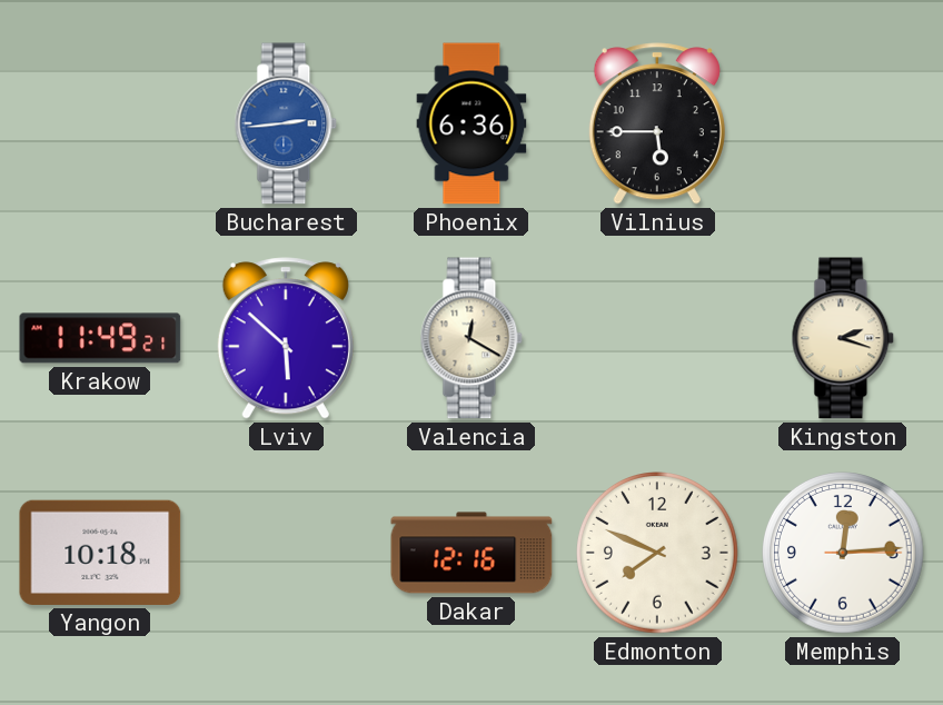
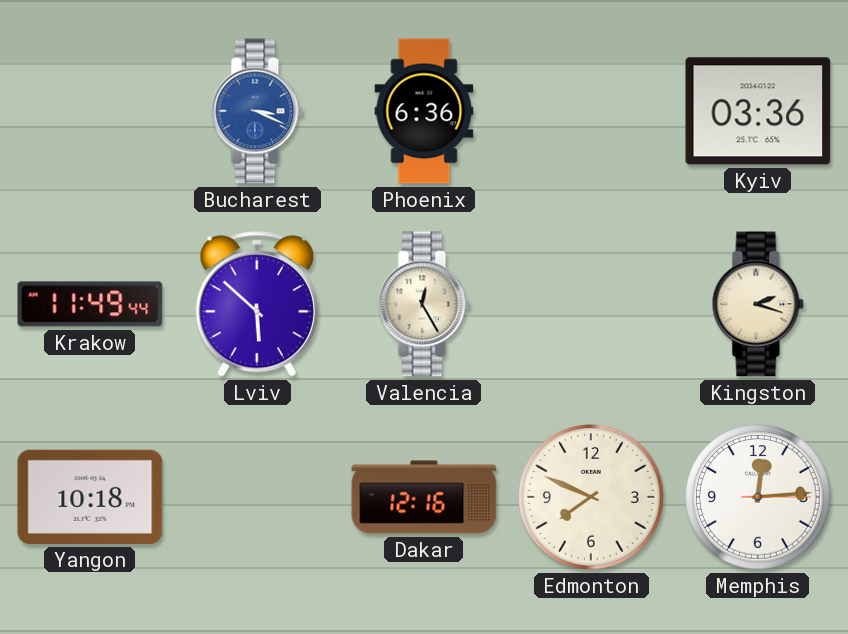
Bucharest: 2:44 -> 3:19 (257, 111)
Vilnius: 5:45 -> none (657, 123)
Kyiv: none -> 03:36 (758, 111)
Krakow: 11:49:21 -> 11:49:44 (90, 304)
Valencia: 12:20 -> 12:25 (424, 304)
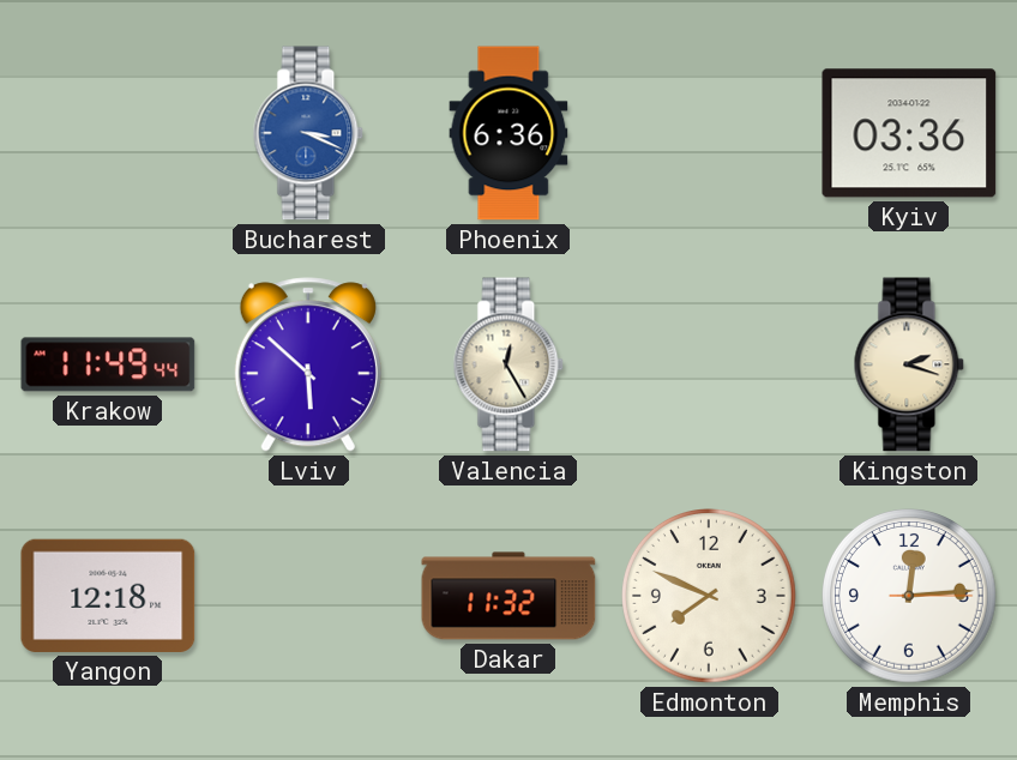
Yangon: 10:18 -> 12:18 (108, 596)
Dakar: 12:16 -> 11:32 (508, 596)
